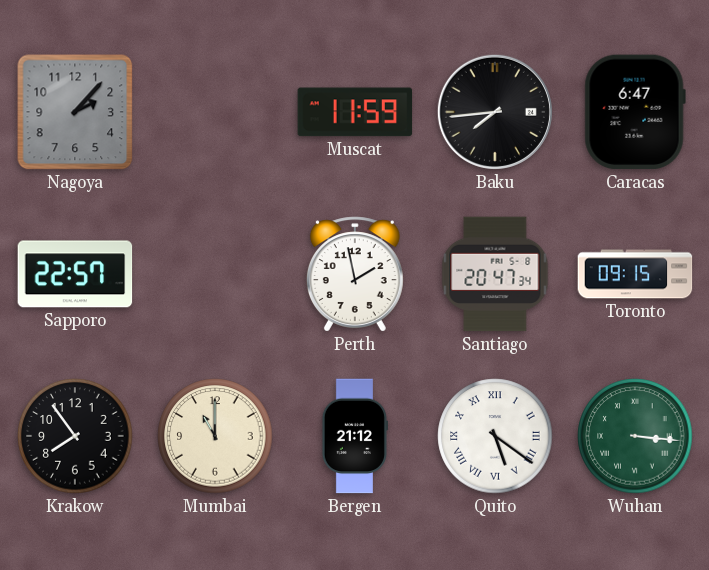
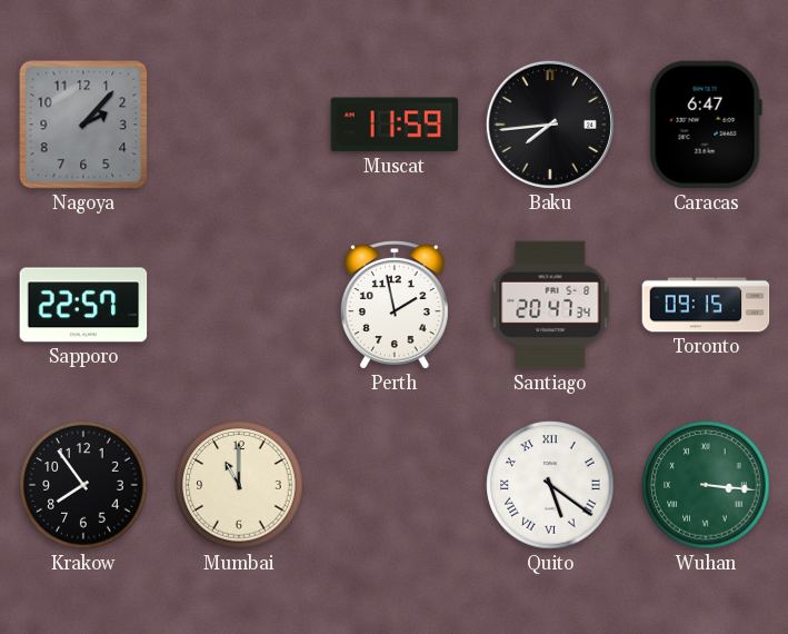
Bergen: 21:12 -> none (354, 436)
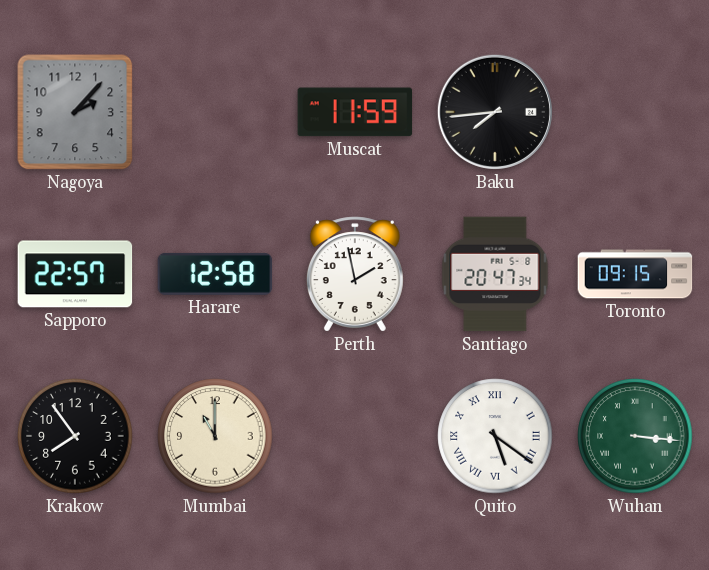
Caracas: 6:47 -> none (706, 125)
Harare: none -> 12:58 (215, 274)
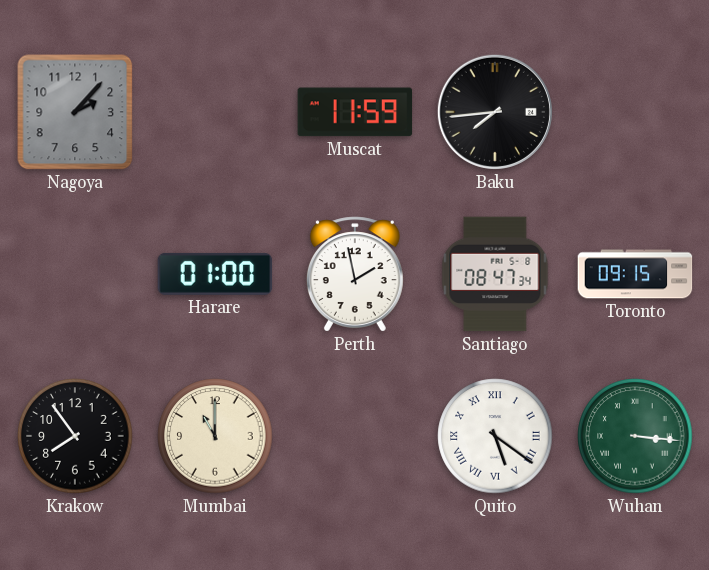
Sapporo: 22:57 -> none (75, 274)
Harare: 12:58 -> 01:00 (215, 274)
Santiago: 20:47 -> 08:47 (495, 274)
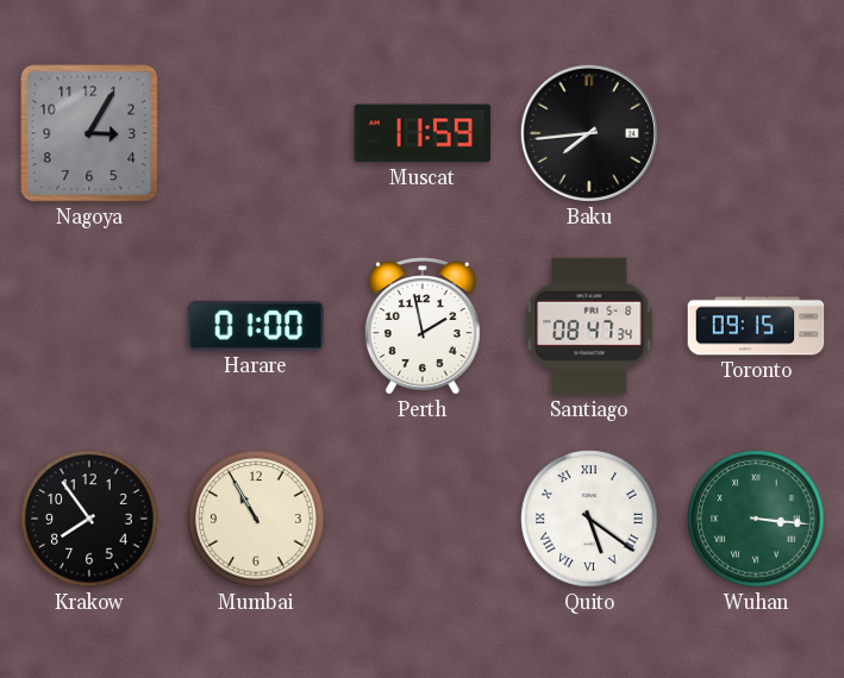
Nagoya: 2:07 -> 3:05 (89, 133)
Mumbai: 11:00 -> 10:55 (256, 519)
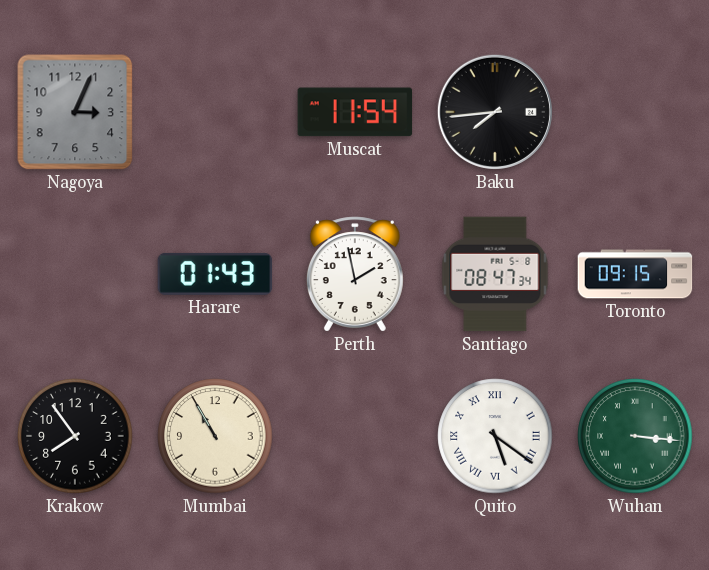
Nagoya: 3:05 -> 3:04 (75, 112)
Muscat: 11:59 -> 11:54 (355, 112)
Harare: 01:00 -> 01:43 (215, 274)
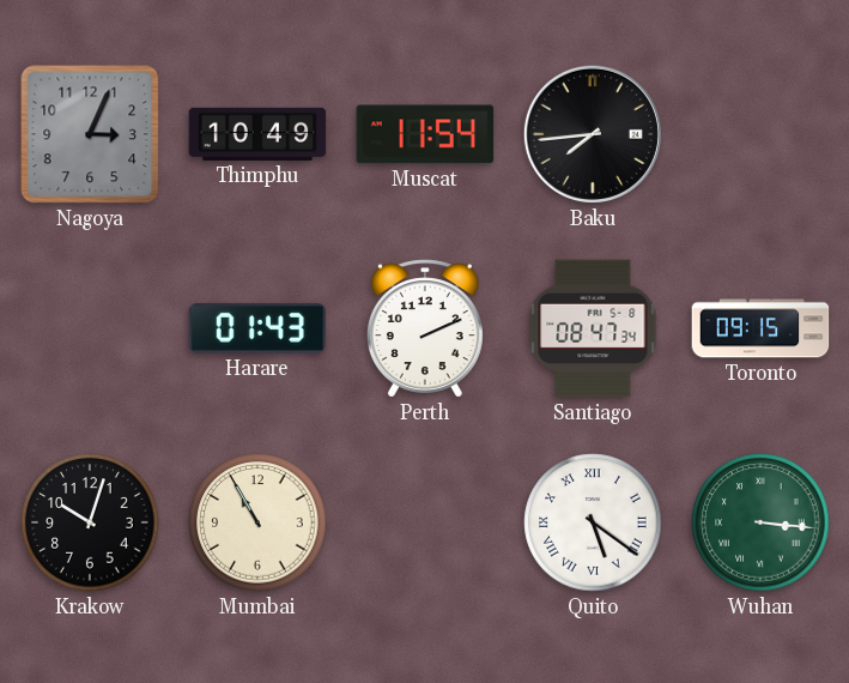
Thimphu: none -> 10:49 (257, 134)
Perth: 1:58 -> 2:11 (425, 328)
Krakow: 7:54 -> 10:03 (90, 522)
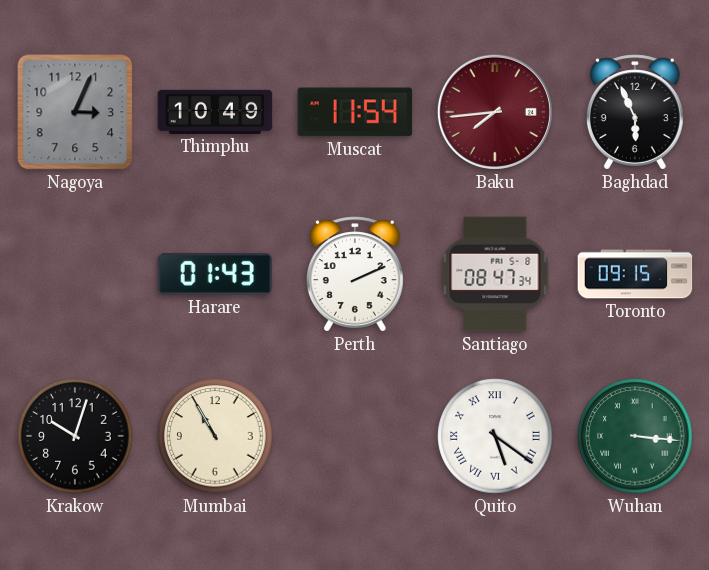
Baku dial: black -> burgundy (495, 112)
Baghdad: none -> 5:56 (635, 112)
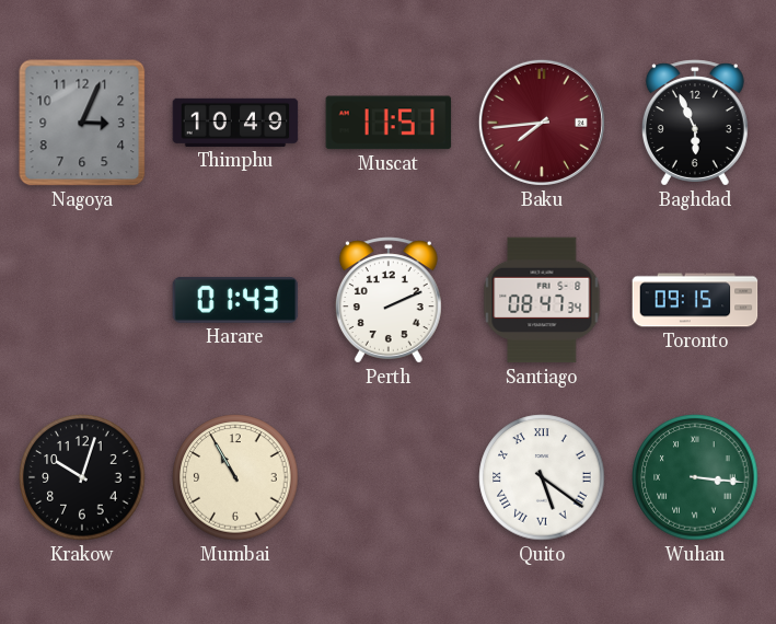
Muscat: 11:54 -> 11:51 (389, 123)
